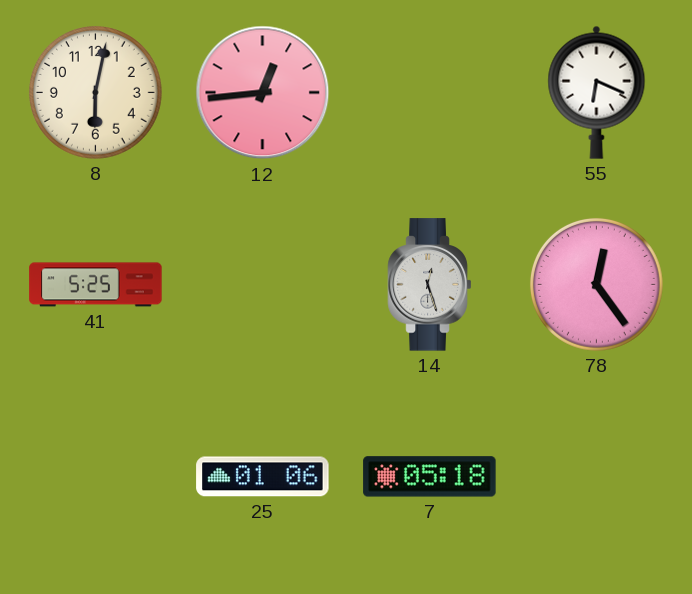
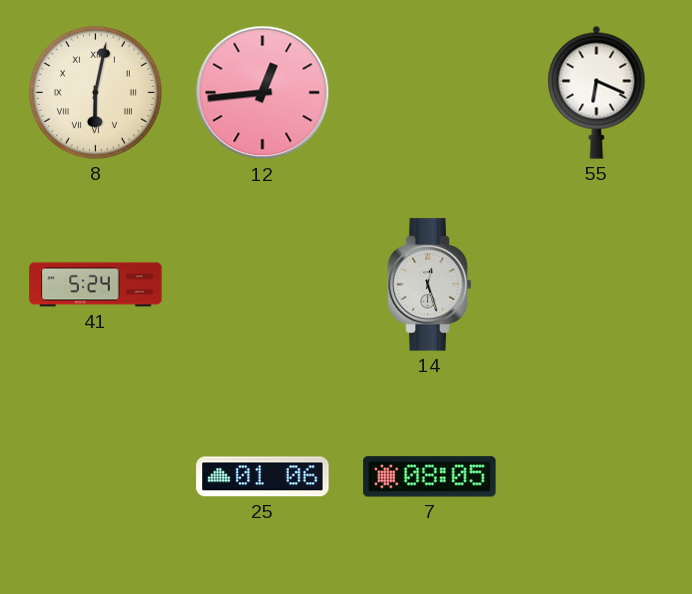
8 numerals: Arabic -> Roman (95, 92)
41: 5:25 -> 5:24 (96, 285)
78: 12:24 -> none (596, 284)
7: 05:18 -> 08:05 (430, 477)
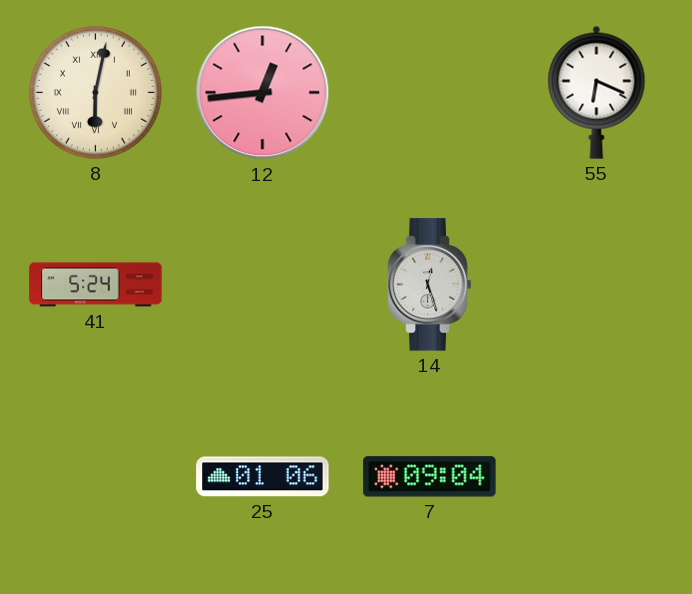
7: 08:05 -> 09:04 (430, 477)
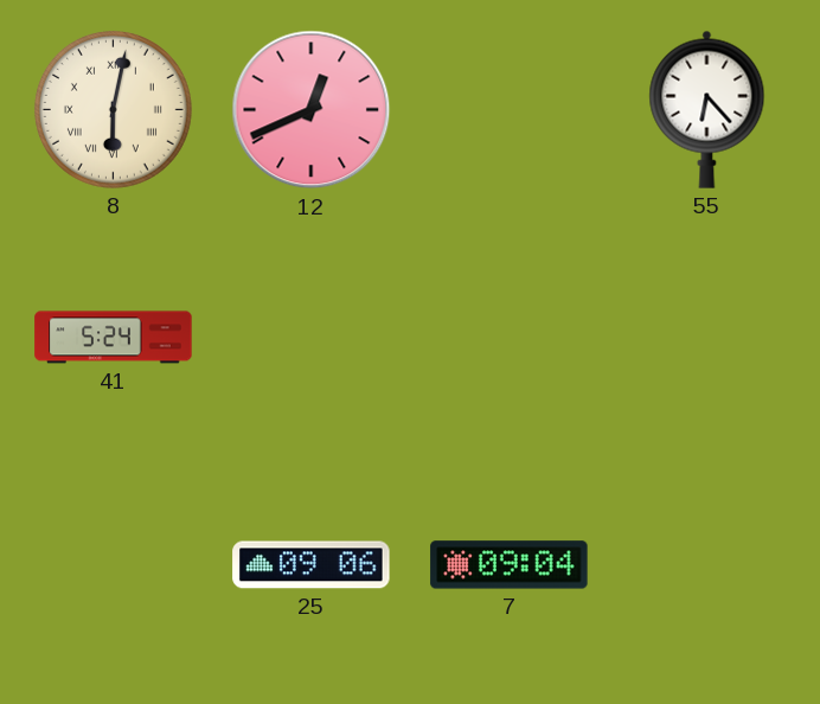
12: 12:44 -> 12:41 (312, 110)
55: 6:19 -> 6:23 (707, 109)
14: 12:27 -> none (430, 285)
25: 01:06 -> 09:06 (312, 565)
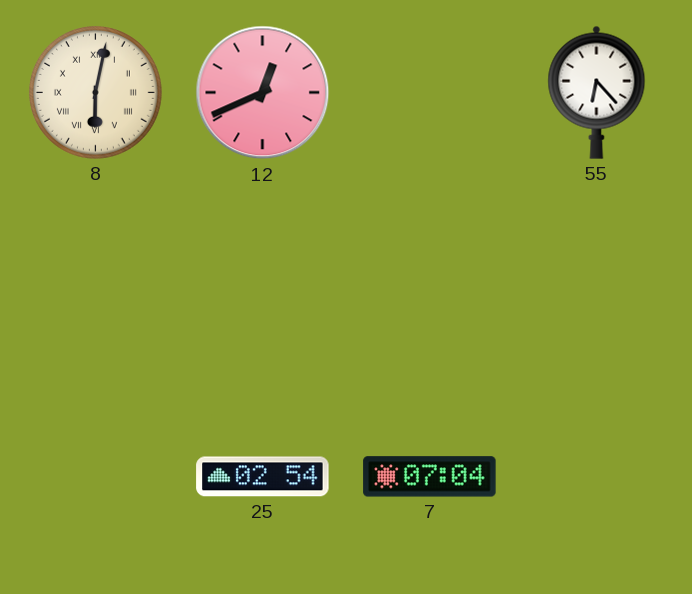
41: 5:24 -> none (114, 338)
25: 09:06 -> 02:54 (263, 477)
7: 09:04 -> 07:04 (430, 477)
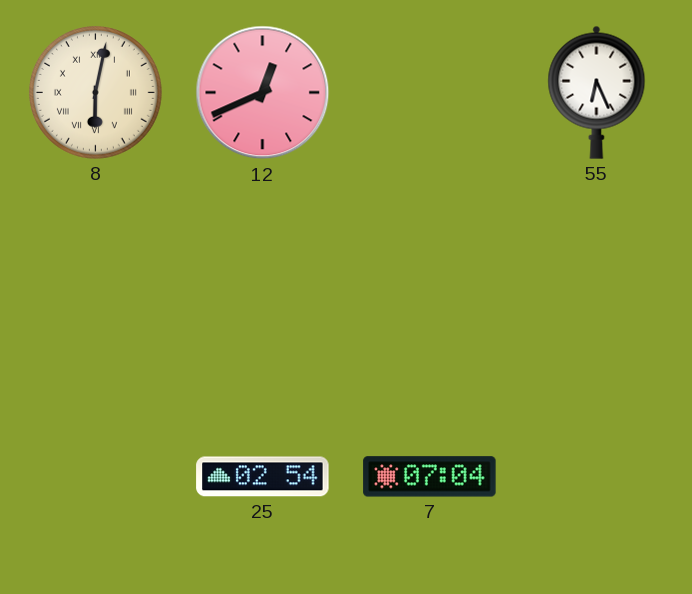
55: 6:23 -> 6:26 (597, 92)
